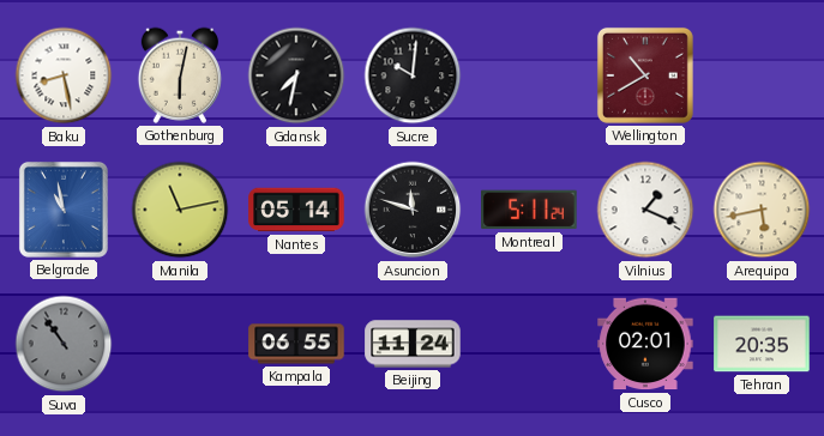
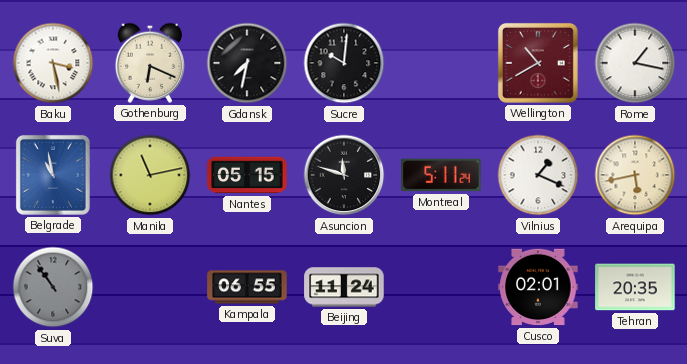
Baku: 8:28 -> 3:28 (53, 63)
Gothenburg: 6:02 -> 6:19 (149, 63)
Rome: none -> 1:17 (635, 63)
Nantes: 05:14 -> 05:15 (247, 175)
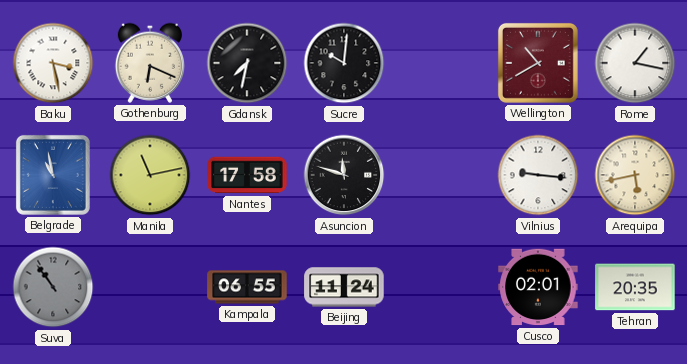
Nantes: 05:15 -> 17:58 (247, 175)
Montreal: 5:11 -> none (441, 175)
Vilnius: 1:19 -> 9:16 (538, 175)
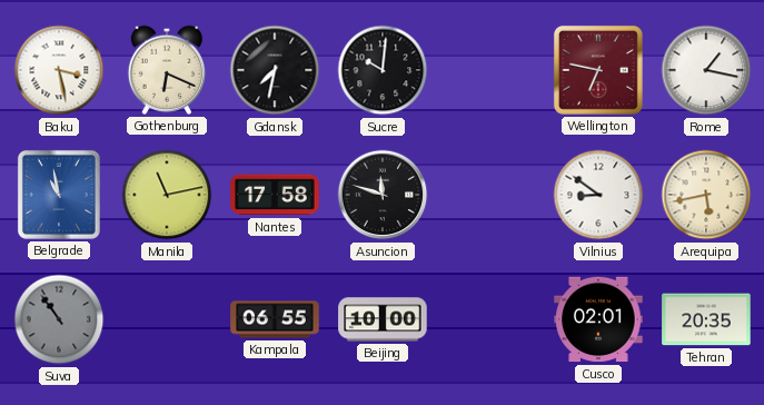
Wellington: 10:40 -> 6:47 (598, 70)
Vilnius: 9:16 -> 8:51 (598, 195)
Beijing: 11:24 -> 10:00 (383, 319)
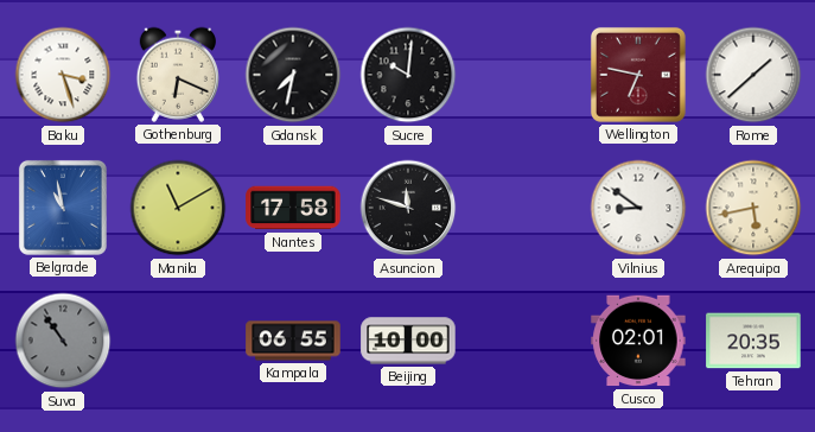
Baku: 3:28 -> 3:27 (63, 75)
Rome: 1:17 -> 1:38 (753, 75)
Manila: 11:13 -> 11:10 (178, 208)
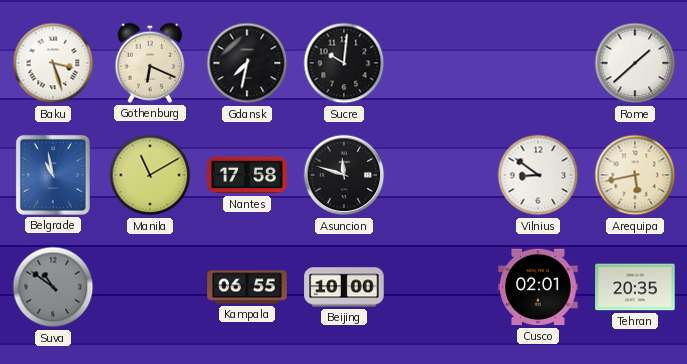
Wellington: 6:47 -> none (638, 75)
Suva: 10:54 -> 10:51 (53, 287)
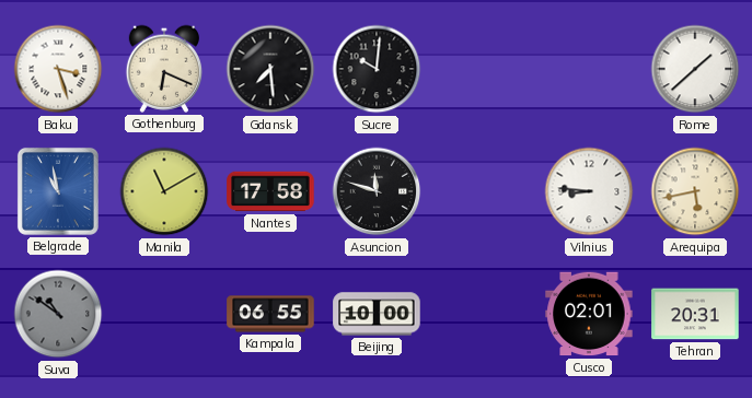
Gdansk: 7:32 -> 7:29 (270, 69)
Vilnius: 8:51 -> 8:46 (589, 191)
Tehran: 20:35 -> 20:31 (695, 314)
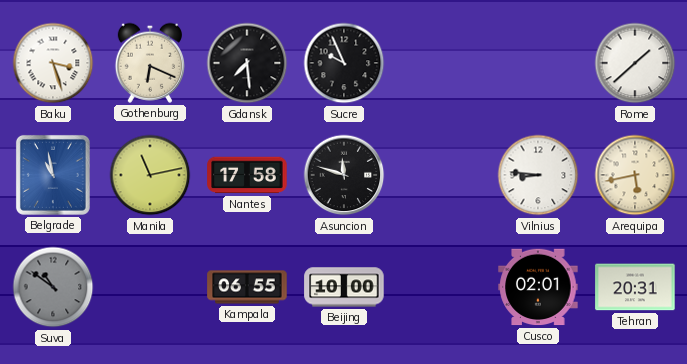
Sucre: 10:01 -> 9:56 (344, 63)
Manila: 11:10 -> 11:13 (150, 175)
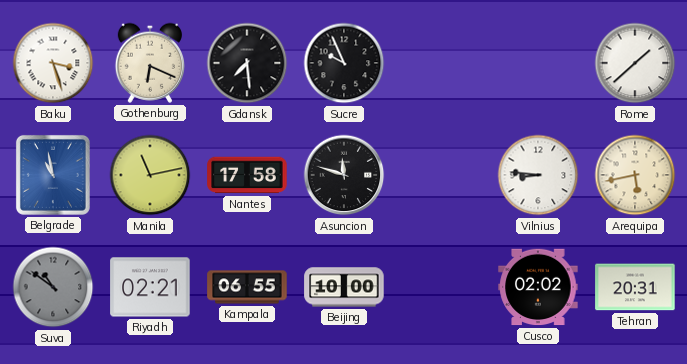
Riyadh: none -> 02:21 (150, 287)
Cusco: 02:01 -> 02:02 (538, 287)
